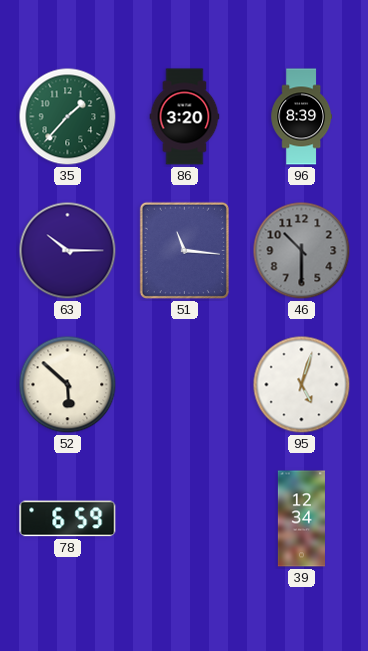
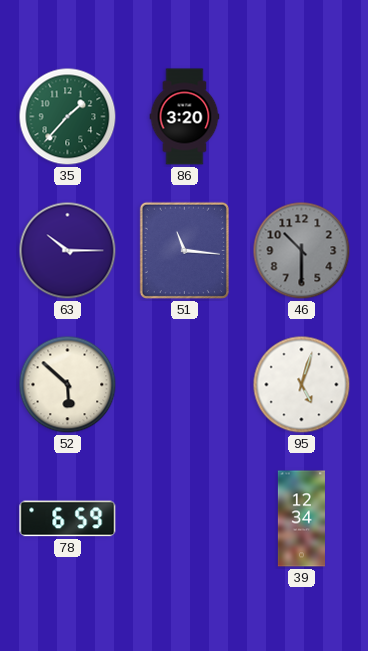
96: 8:39 -> none (302, 117)
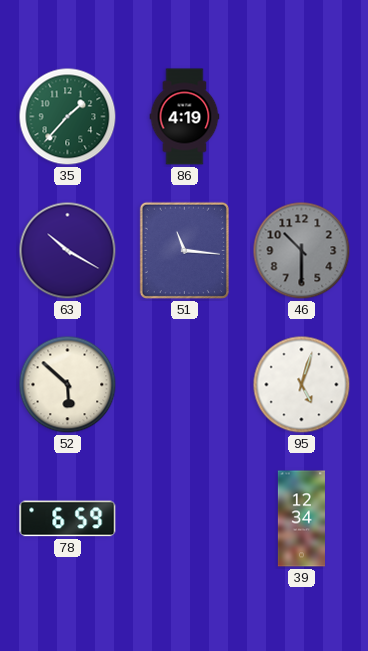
86: 3:20 -> 4:19 (185, 117)
63: 10:15 -> 10:20 (68, 251)
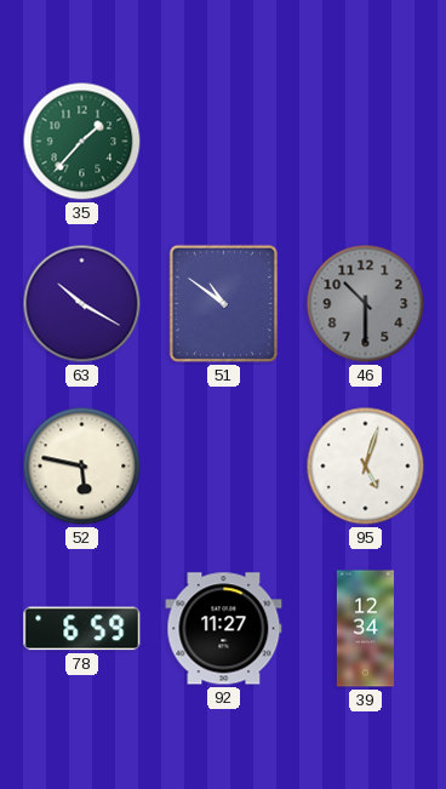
86: 4:19 -> none (185, 117)
51: 11:16 -> 10:51 (223, 303)
52: 5:52 -> 5:47 (82, 467)
92: none -> 11:27 (224, 629)
